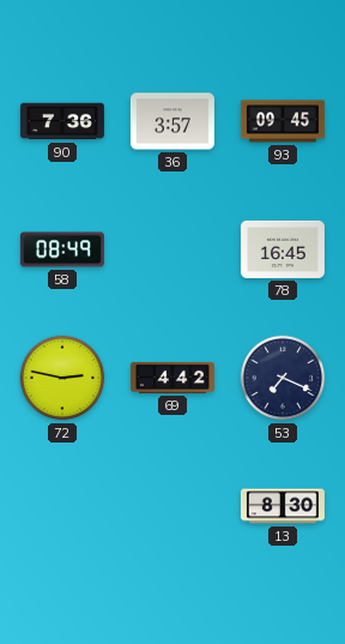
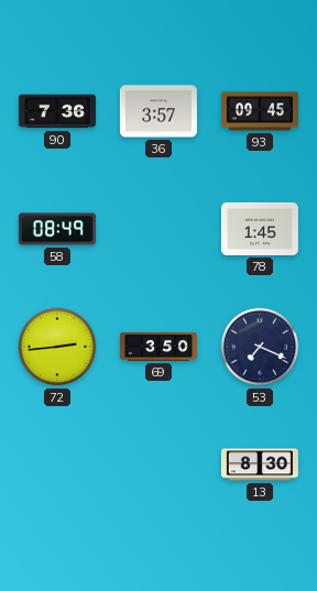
78: 16:45 -> 1:45 (260, 229)
72: 2:47 -> 2:44 (57, 347)
69: 4:42 -> 3:50 (158, 347)
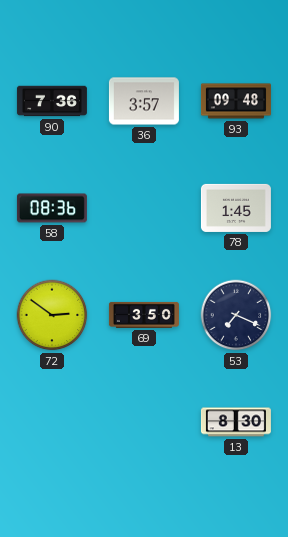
93: 09:45 -> 09:48 (236, 101)
58: 08:49 -> 08:36 (52, 208)
72: 2:44 -> 2:51 (52, 315)
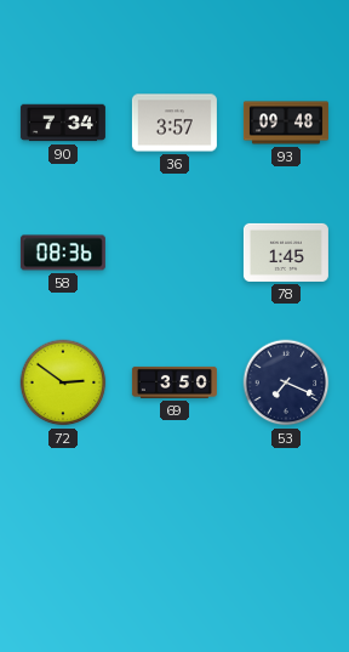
90: 7:36 -> 7:34 (63, 123)
13: 8:30 -> none (236, 422)
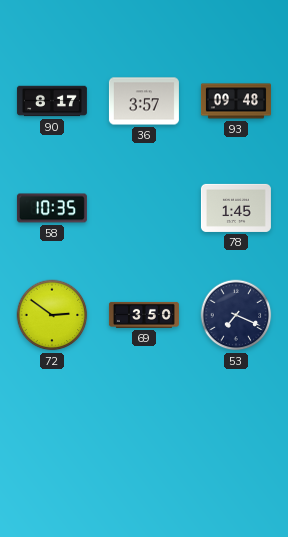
90: 7:34 -> 8:17 (52, 101)
58: 08:36 -> 10:35 (52, 208)
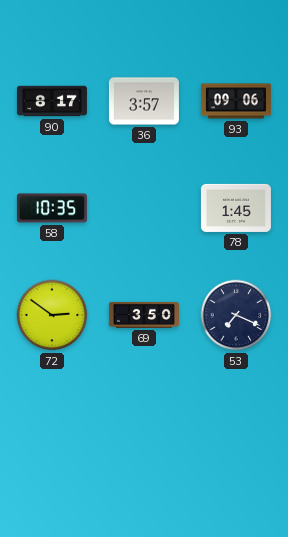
93: 09:48 -> 09:06 (236, 101)
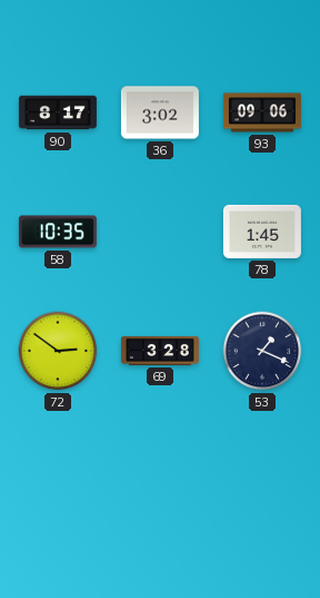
36: 3:57 -> 3:02 (160, 112)
69: 3:50 -> 3:28 (160, 351)
53: 7:19 -> 1:19 (262, 351)
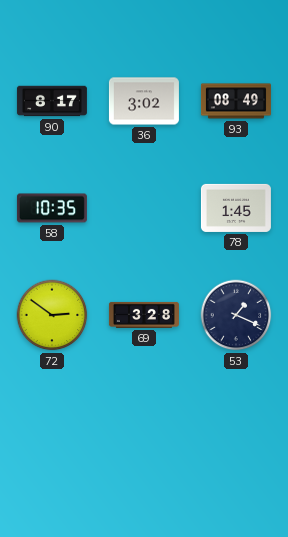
93: 09:06 -> 08:49 (236, 101)
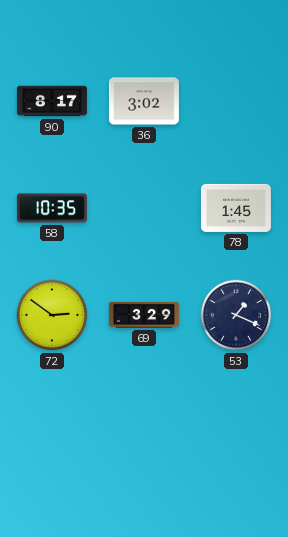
93: 08:49 -> none (236, 101)
69: 3:28 -> 3:29 (144, 315)
